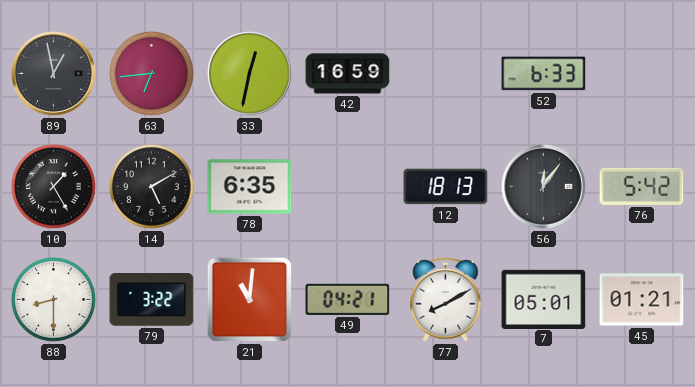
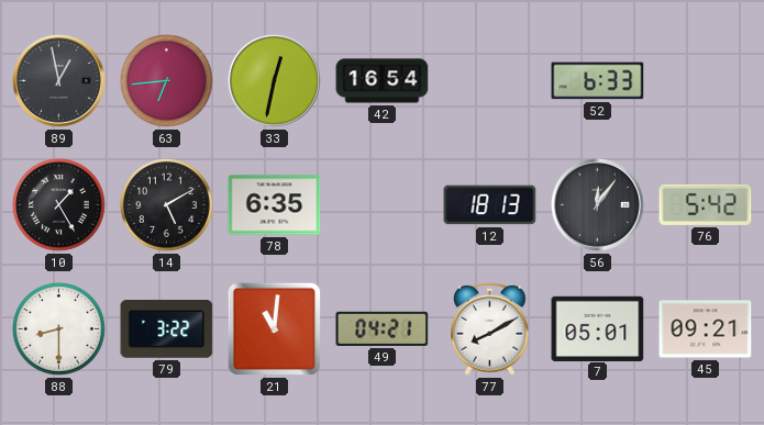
42: 16:59 -> 16:54 (383, 81)
45: 01:21 -> 09:21 (706, 329)
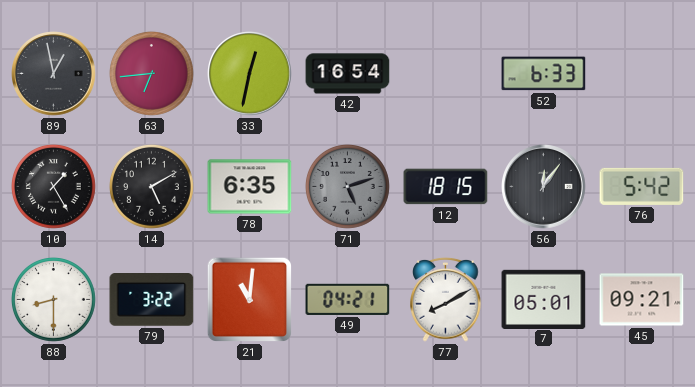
71: none -> 5:12 (347, 186)
12: 18:13 -> 18:15 (446, 187)
